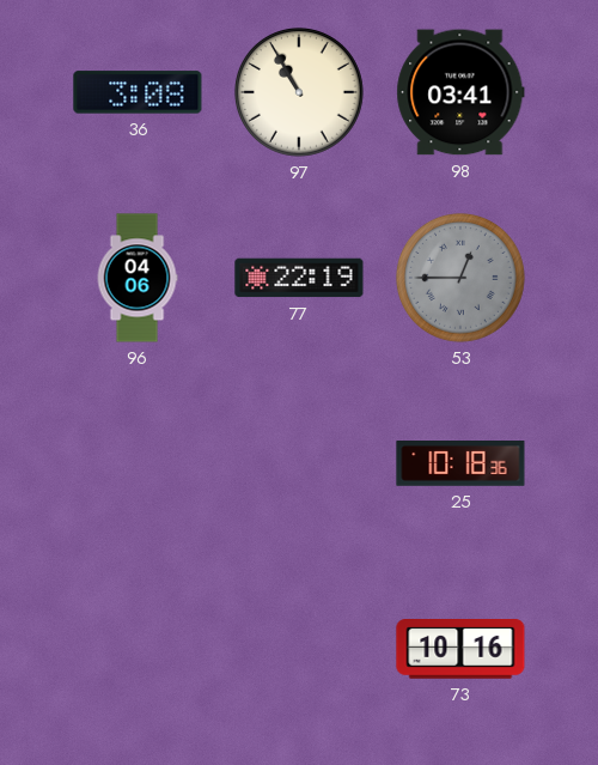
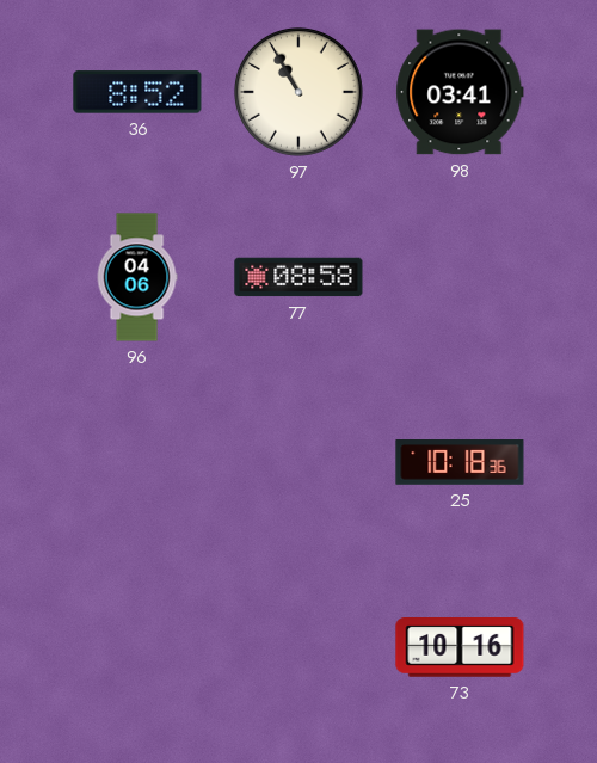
36: 3:08 -> 8:52 (137, 92)
77: 22:19 -> 08:58 (298, 277)
53: 12:45 -> none (460, 278)
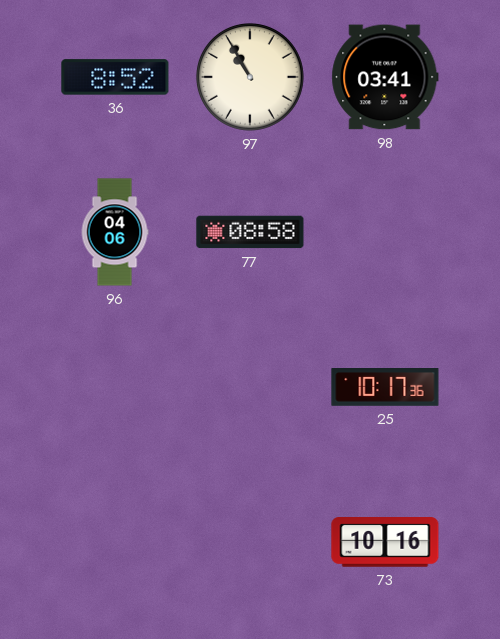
25: 10:18 -> 10:17 (385, 388)
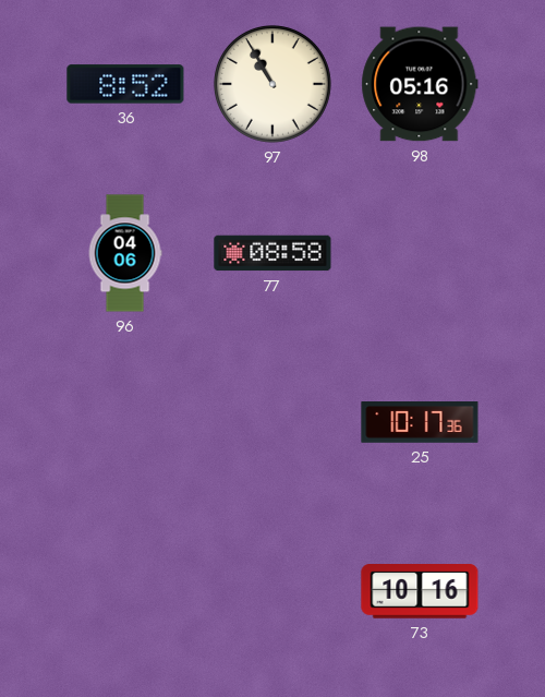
98: 03:41 -> 05:16 (420, 84)
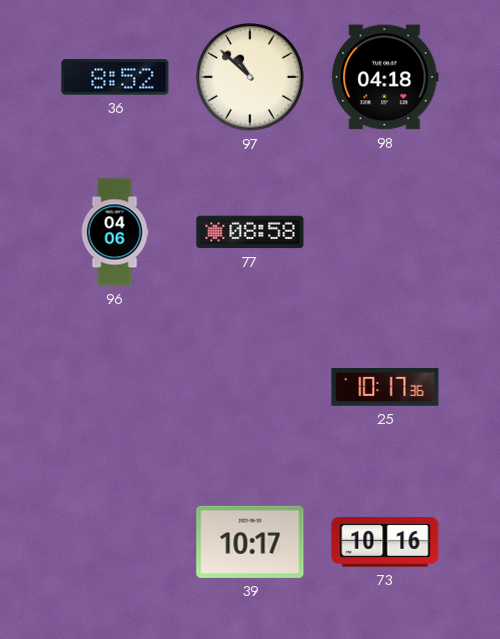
97: 10:55 -> 10:52 (250, 77)
98: 05:16 -> 04:18 (385, 77)
39: none -> 10:17 (250, 542)
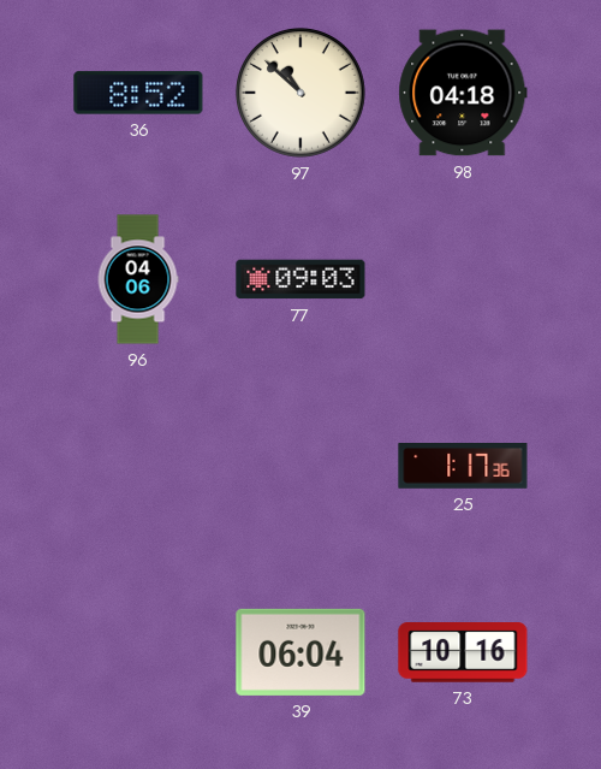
77: 08:58 -> 09:03 (300, 279)
25: 10:17 -> 1:17 (463, 467)
39: 10:17 -> 06:04 (300, 652)
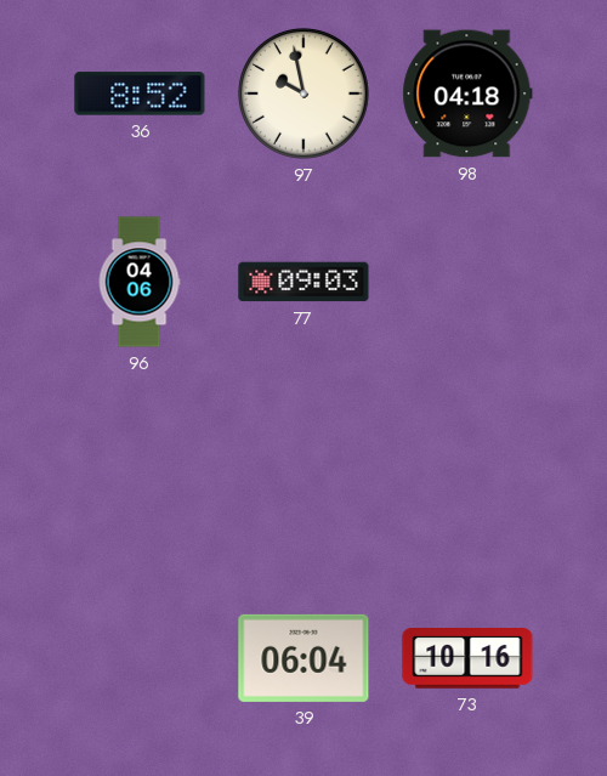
97: 10:52 -> 9:58 (303, 94)
25: 1:17 -> none (463, 467)
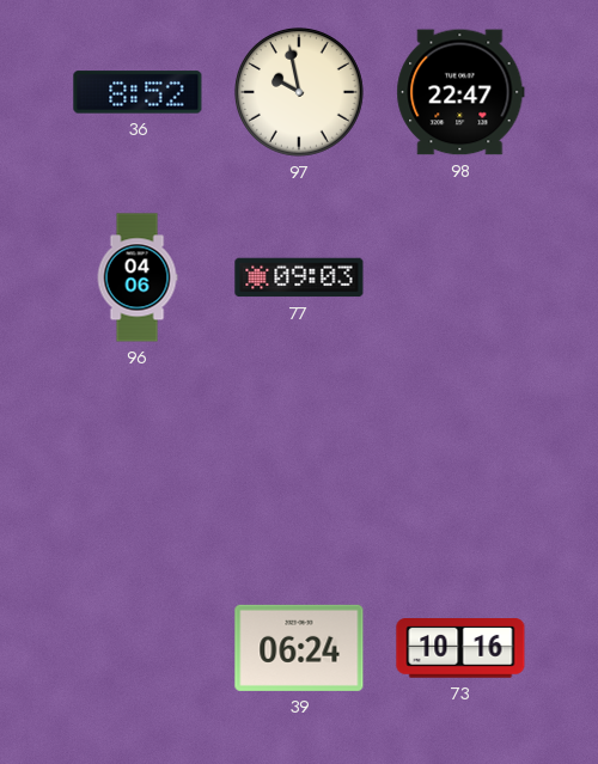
98: 04:18 -> 22:47 (460, 92)
39: 06:04 -> 06:24 (299, 648)
